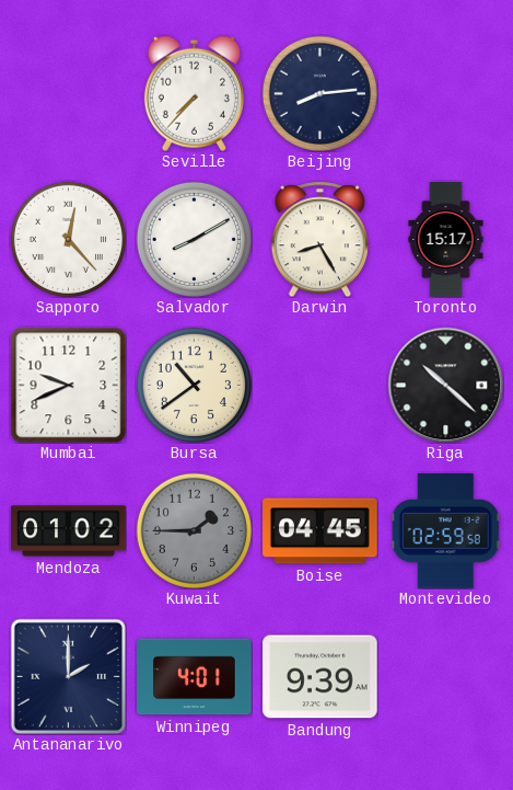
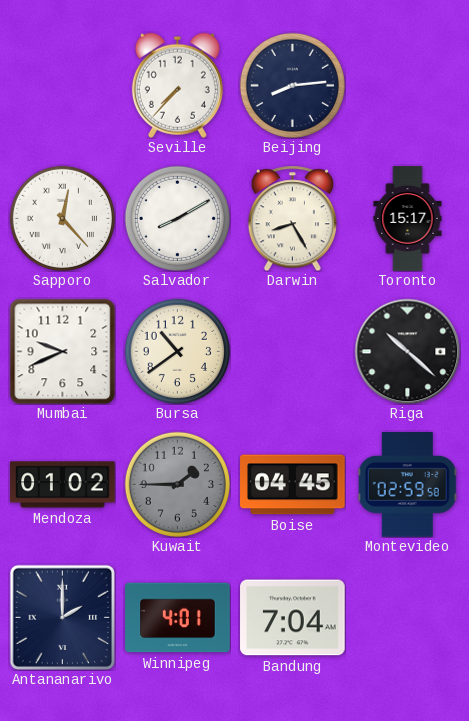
Bandung: 9:39 -> 7:04 (293, 618)
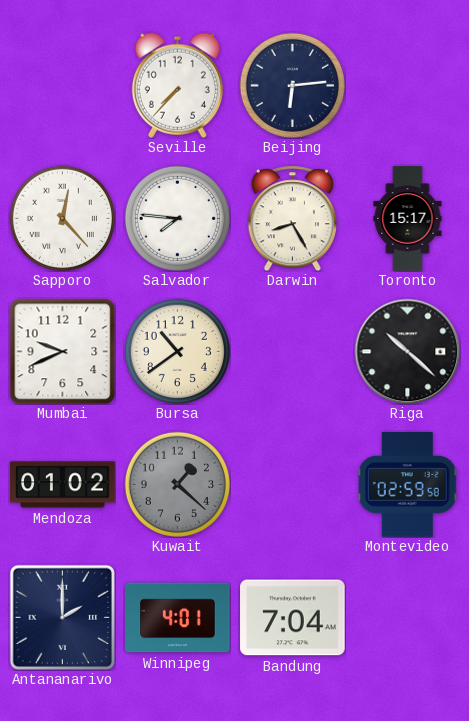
Beijing: 8:14 -> 6:14 (292, 85)
Salvador: 8:10 -> 7:46 (177, 218)
Kuwait: 1:45 -> 1:22 (177, 484)
Boise: 04:45 -> none (293, 485)
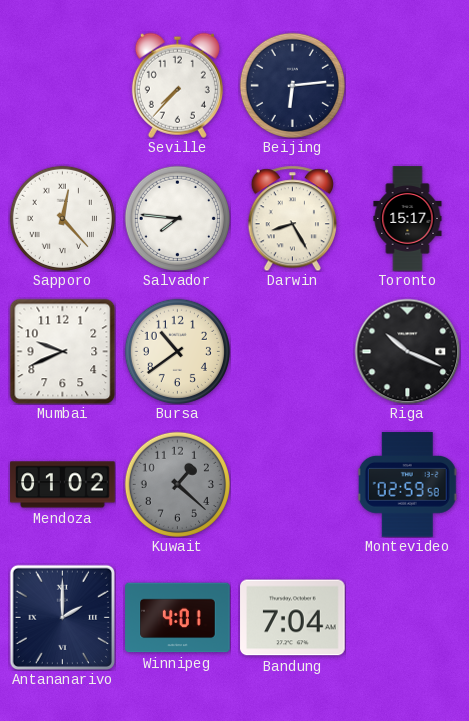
Riga: 10:22 -> 10:19 (407, 351)
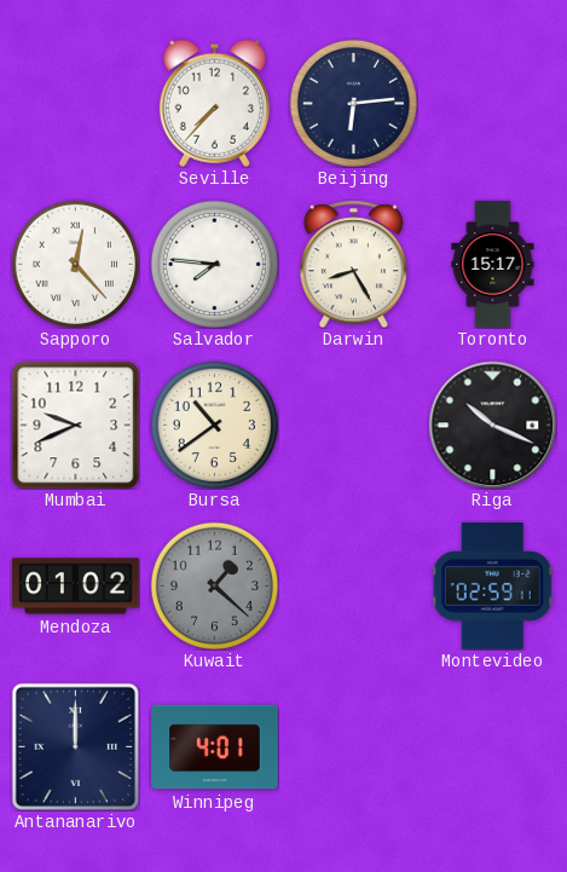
Montevideo: 02:59:58 -> 02:59:11 (492, 587)
Antananarivo: 2:00 -> 12:00 (75, 746)
Bandung: 7:04 -> none (293, 618)
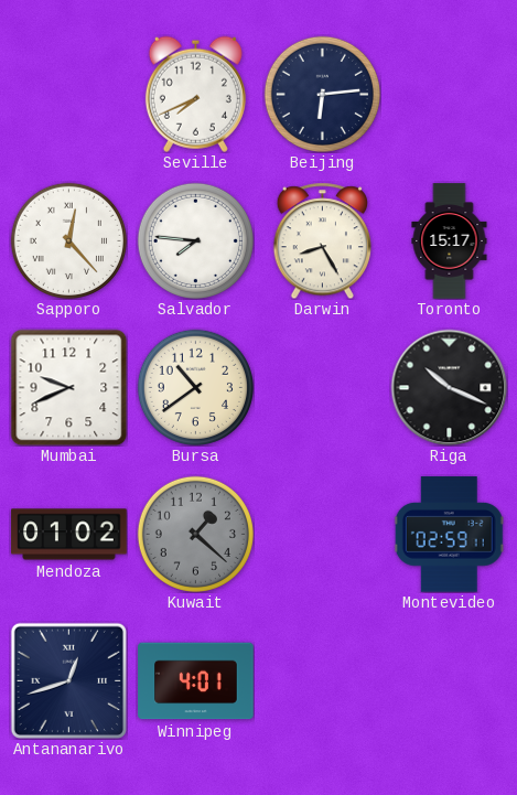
Seville: 7:37 -> 7:41 (195, 94)
Antananarivo: 12:00 -> 12:42 (68, 680)
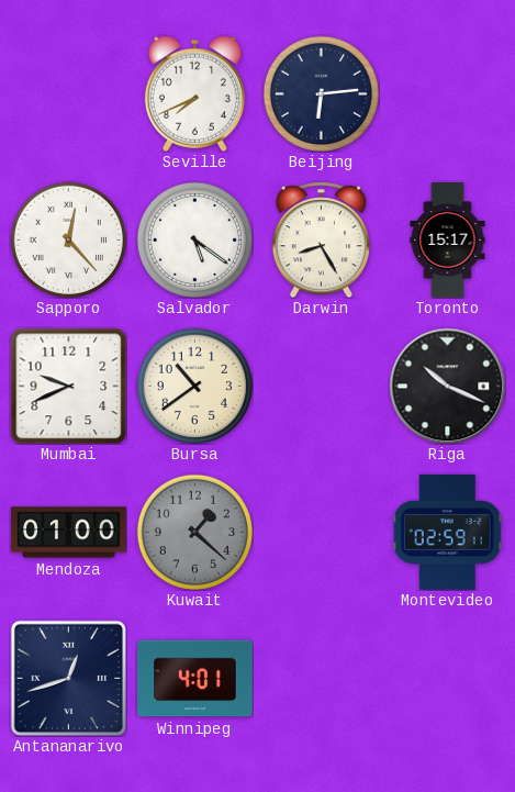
Salvador: 7:46 -> 5:21 (194, 239)
Mendoza: 01:02 -> 01:00 (69, 533)
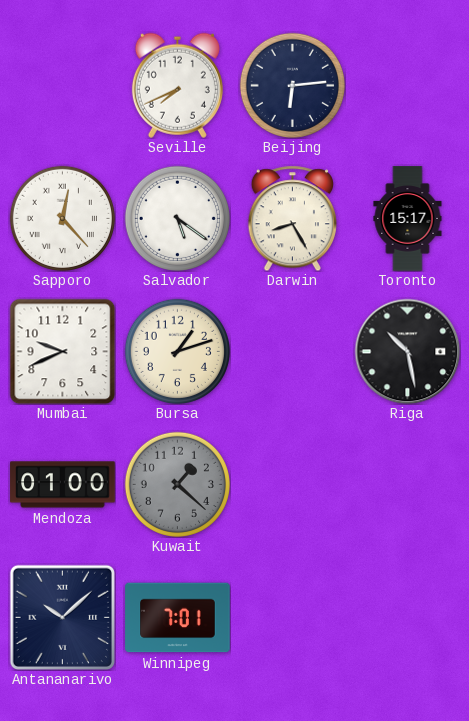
Bursa: 10:39 -> 1:12 (177, 351)
Riga: 10:19 -> 10:28 (407, 351)
Montevideo: 02:59 -> none (447, 533)
Antananarivo: 12:42 -> 10:08 (62, 617)
Winnipeg: 4:01 -> 7:01 (178, 618)
